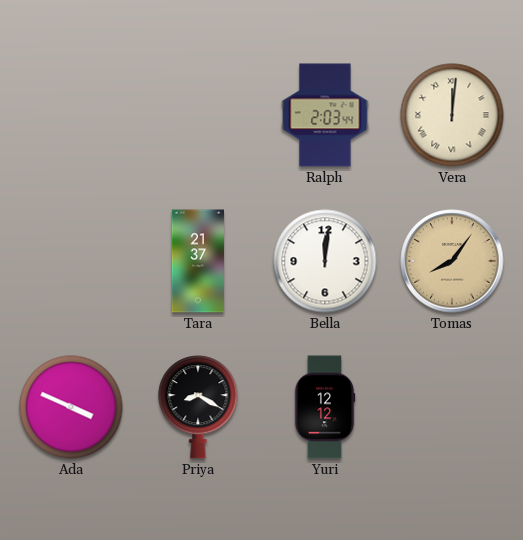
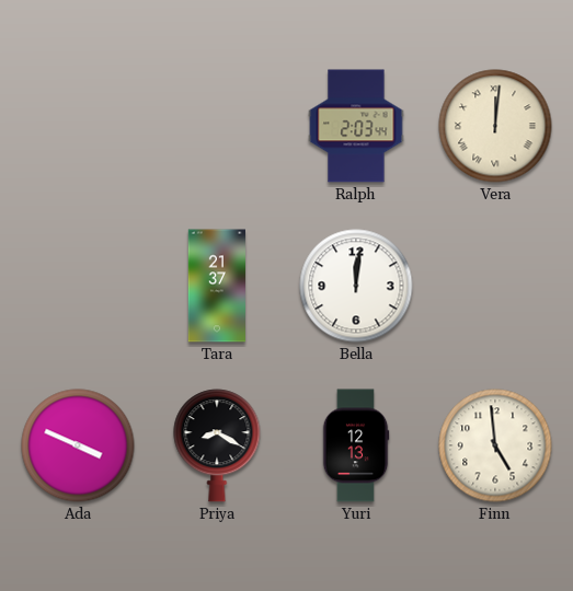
Tomas: 8:06 -> none (452, 261)
Yuri: 12:12 -> 12:13 (356, 445)
Finn: none -> 4:59 (495, 445)
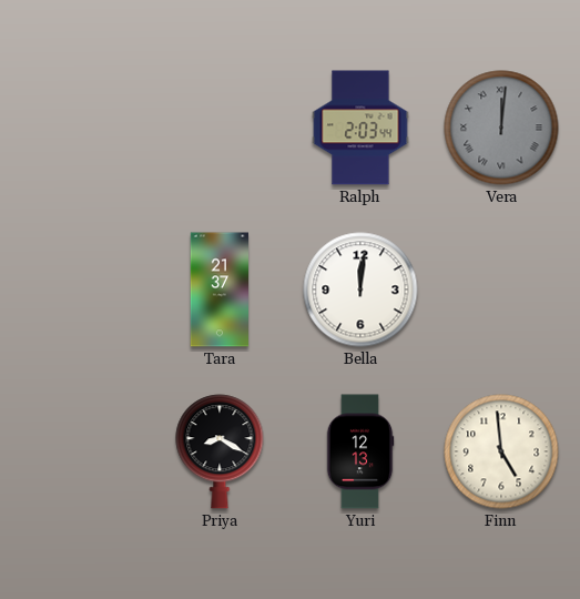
Vera dial: cream -> grey (501, 128)
Ada: 3:49 -> none (78, 445)
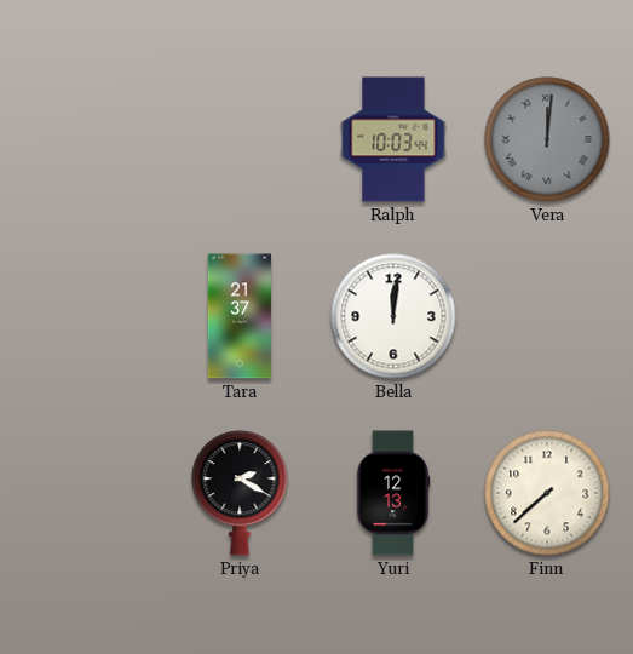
Ralph: 2:03 -> 10:03 (393, 139)
Priya: 8:20 -> 2:20 (240, 493)
Finn: 4:59 -> 7:38 (547, 493)
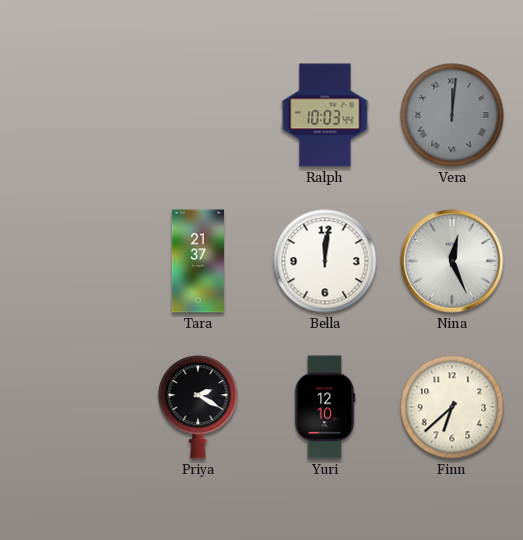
Nina: none -> 12:26 (452, 261)
Yuri: 12:13 -> 12:10 (325, 407)
Finn: 7:38 -> 6:38 (452, 407)
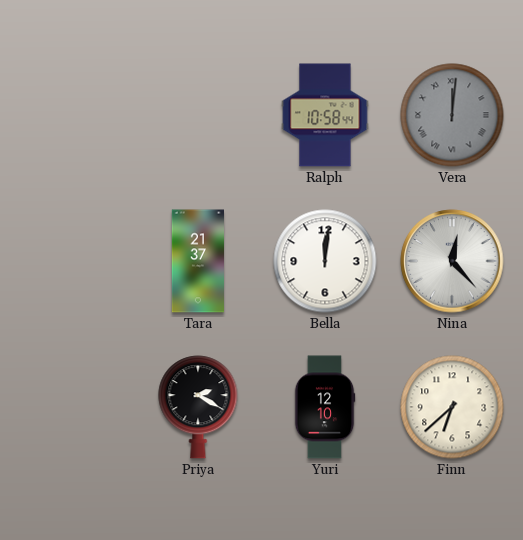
Ralph: 10:03 -> 10:58 (325, 115)
Nina: 12:26 -> 12:23 (452, 261)
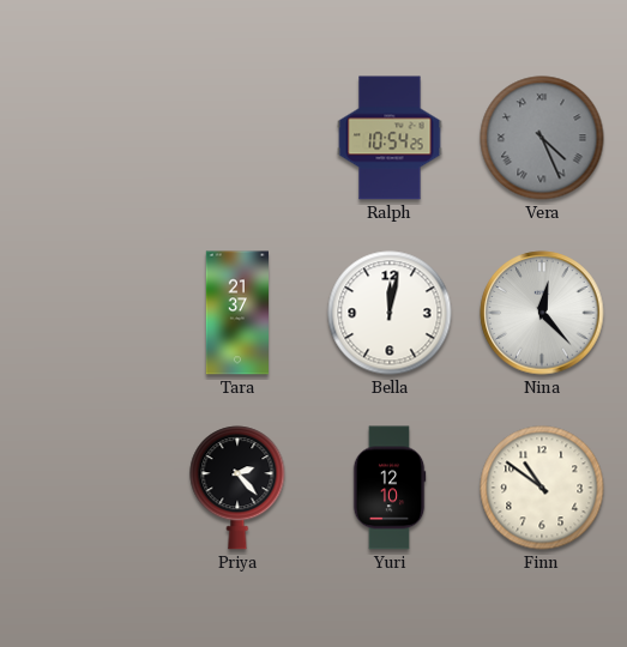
Ralph: 10:58 -> 10:54 (390, 138)
Vera: 12:01 -> 4:26 (542, 138)
Bella: 12:01 -> 12:02 (390, 313)
Priya: 2:20 -> 2:23 (237, 488)
Finn: 6:38 -> 10:51 (542, 488)
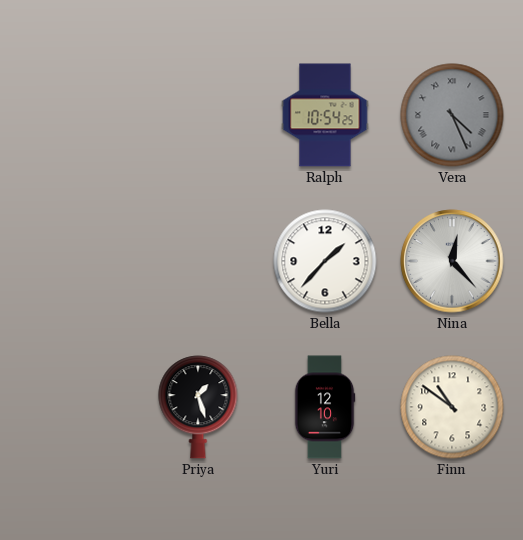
Tara: 21:37 -> none (236, 313)
Bella: 12:02 -> 1:37 (325, 261)
Priya: 2:23 -> 1:27 (198, 407)
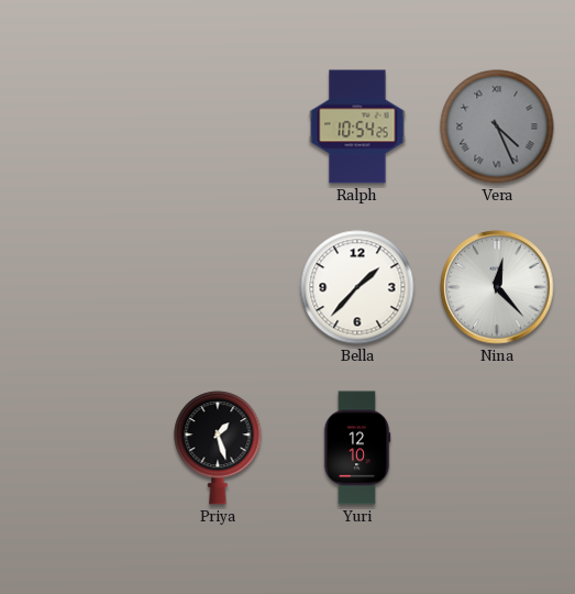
Finn: 10:51 -> none (452, 407)
